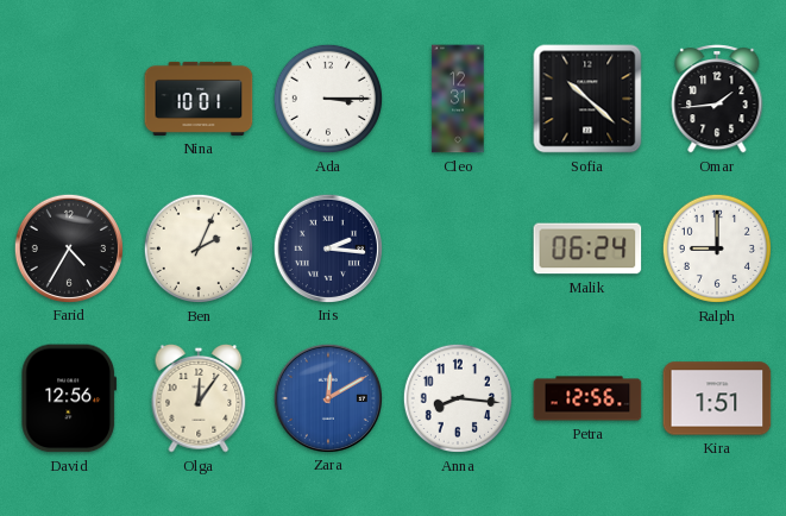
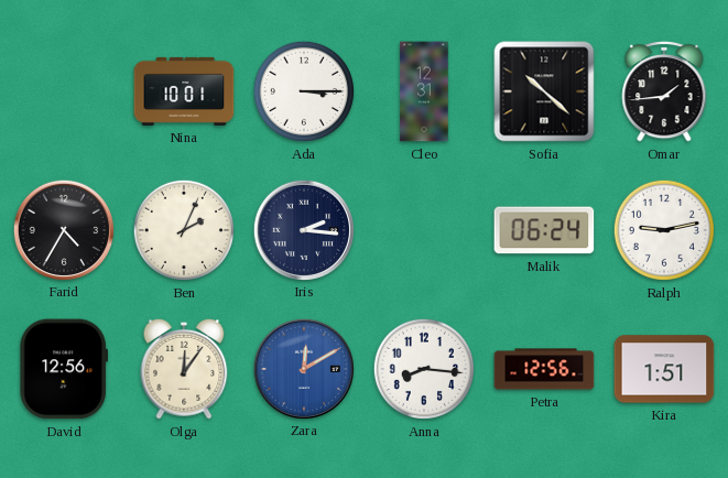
Ralph: 9:00 -> 9:13 (664, 230)
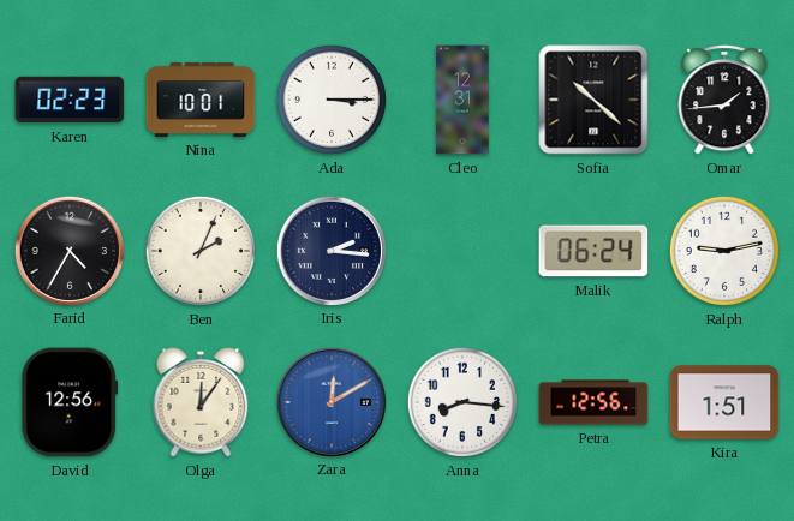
Karen: none -> 02:23 (70, 100)
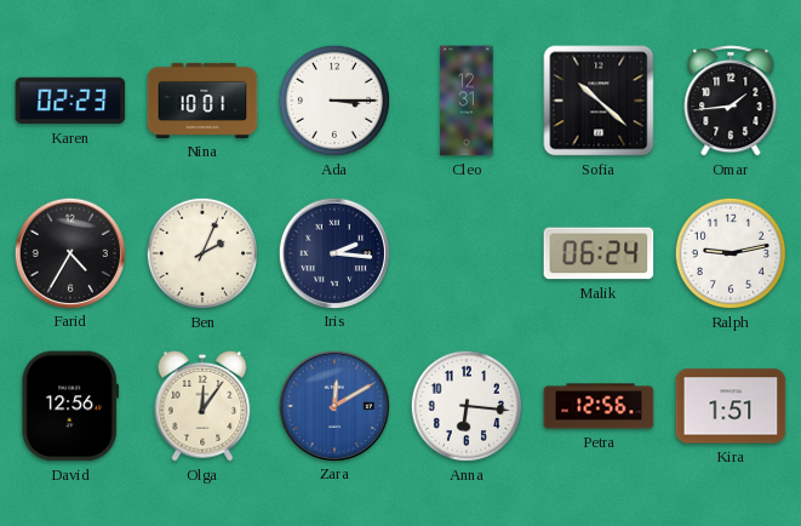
Anna: 8:16 -> 6:16 (467, 406)
